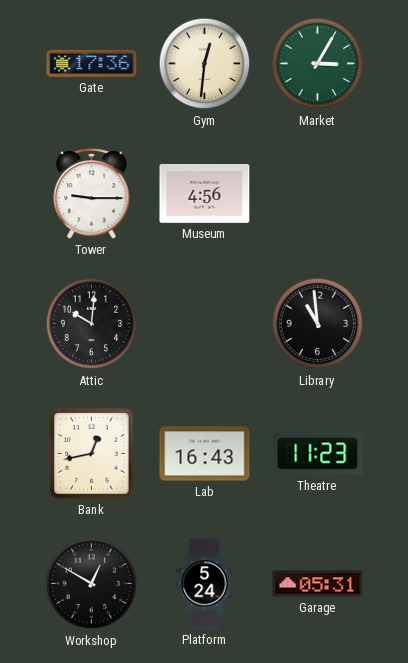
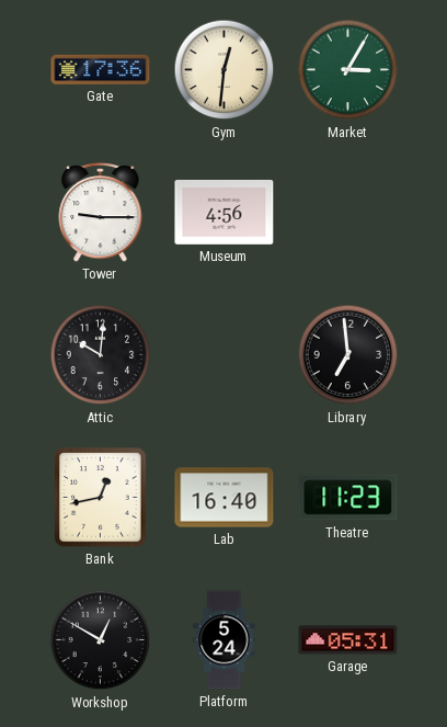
Library: 10:59 -> 6:59 (348, 355)
Lab: 16:43 -> 16:40 (225, 498)
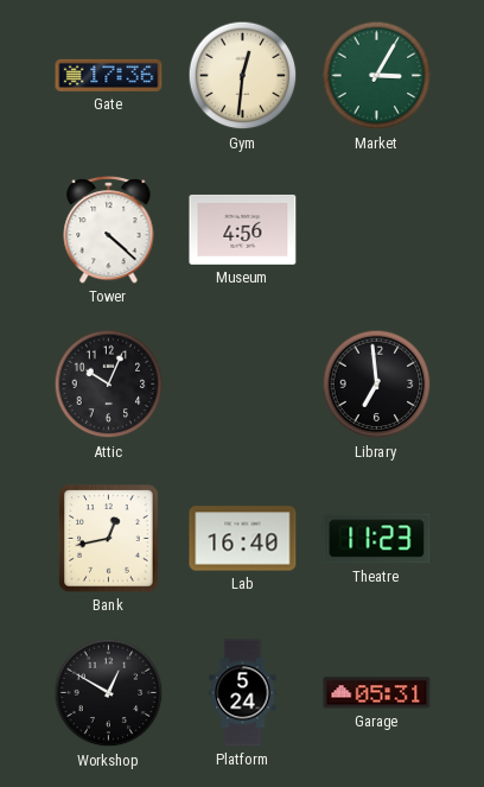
Tower: 9:15 -> 4:22 (109, 230)
Attic: 10:01 -> 10:04 (109, 385)
